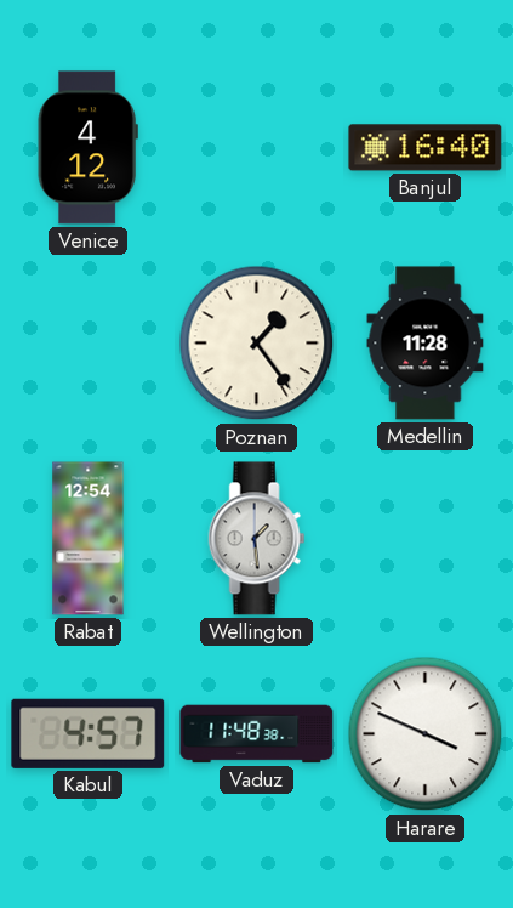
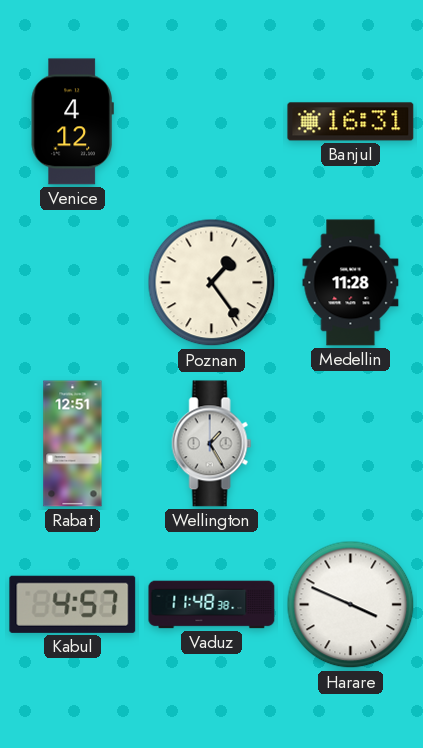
Banjul: 16:40 -> 16:31 (351, 122)
Rabat: 12:54 -> 12:51 (73, 444)
Wellington: 1:29 -> 1:25 (212, 444)
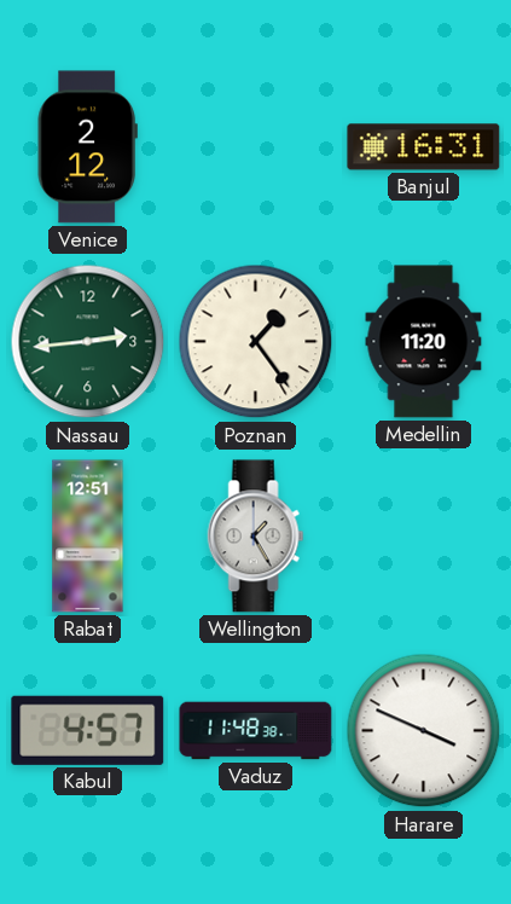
Venice: 4:12 -> 2:12 (87, 147)
Nassau: none -> 2:44 (88, 342)
Medellin: 11:28 -> 11:20 (424, 342)
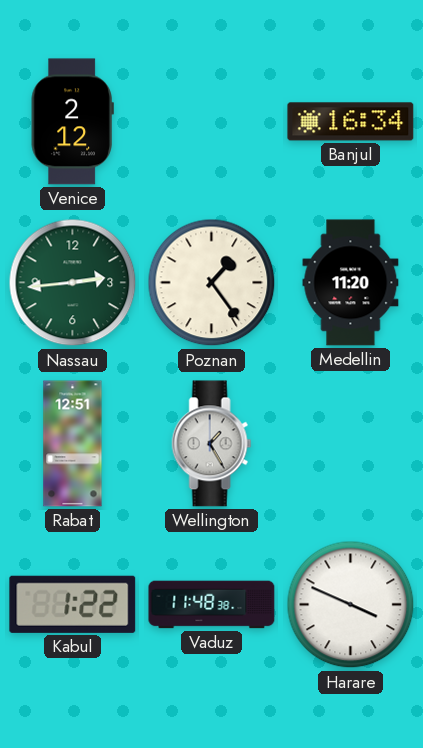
Banjul: 16:31 -> 16:34 (351, 122)
Kabul: 4:57 -> 1:22 (73, 604)
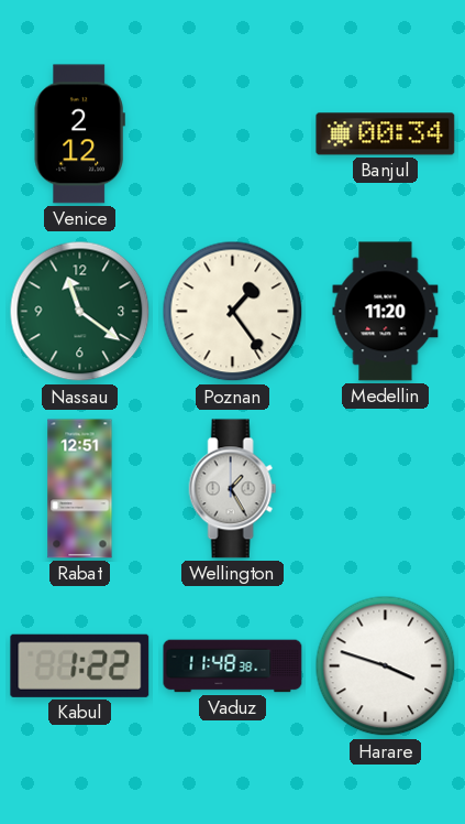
Banjul: 16:34 -> 00:34 (386, 134)
Nassau: 2:44 -> 11:21 (80, 312)
Harare: 3:49 -> 3:48 (386, 666)
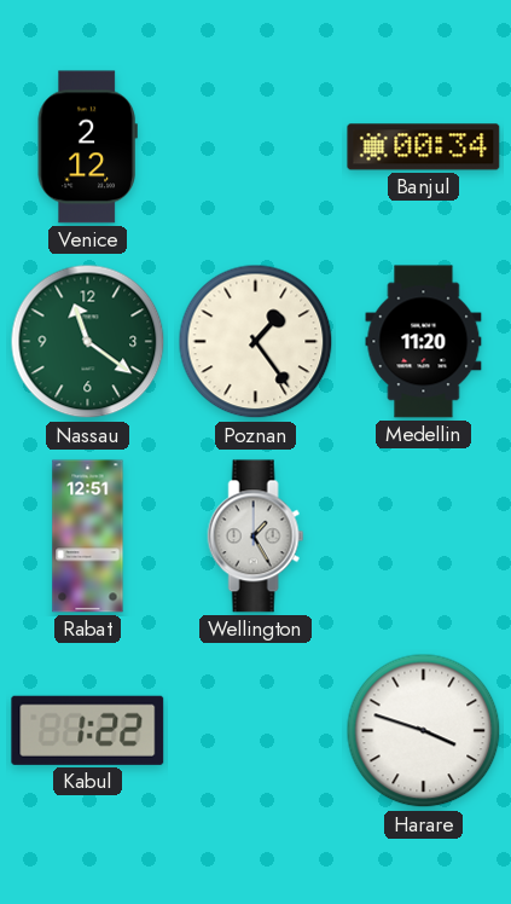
Vaduz: 11:48 -> none (233, 666)
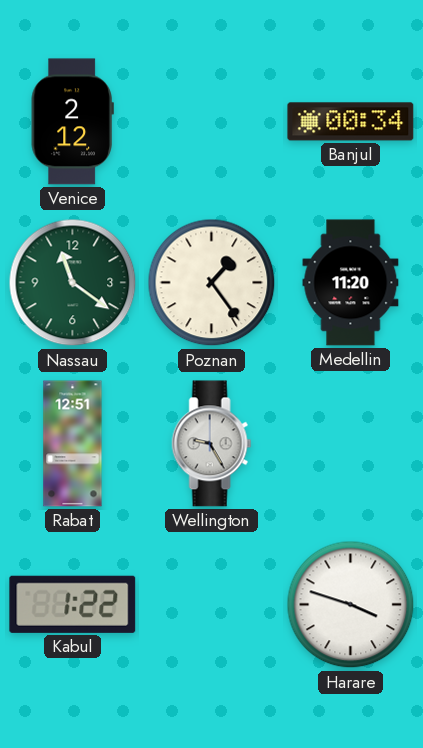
Wellington: 1:25 -> 9:25 (212, 444)
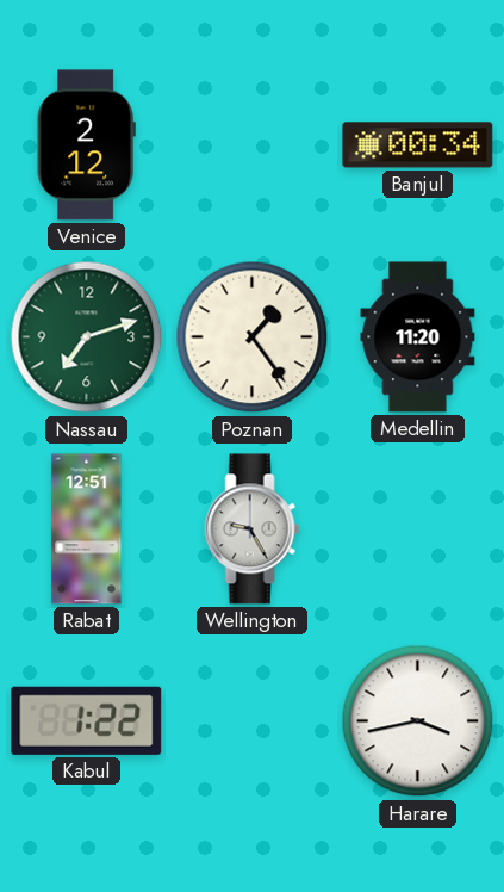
Nassau: 11:21 -> 7:12 (87, 337)
Harare: 3:48 -> 3:43 (418, 721)
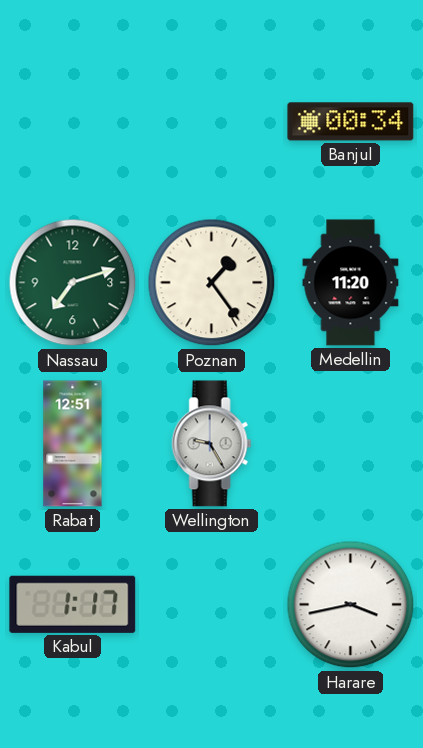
Venice: 2:12 -> none (86, 145)
Kabul: 1:22 -> 1:17 (73, 604)
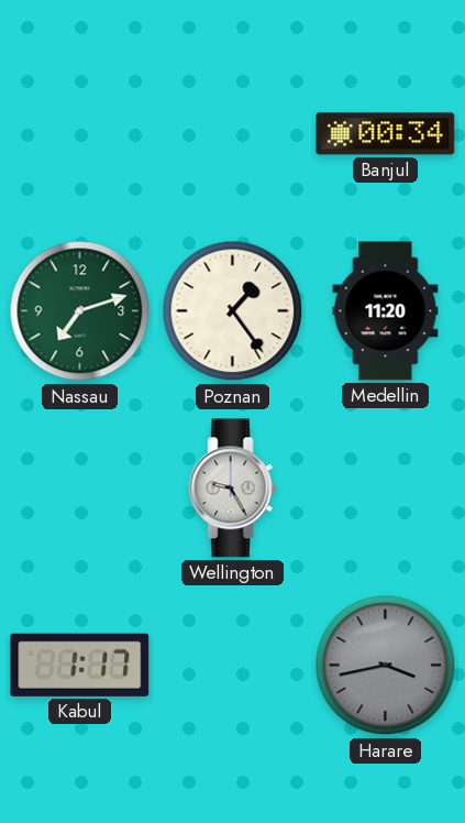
Rabat: 12:51 -> none (73, 444)
Harare dial: white -> grey (386, 666)
